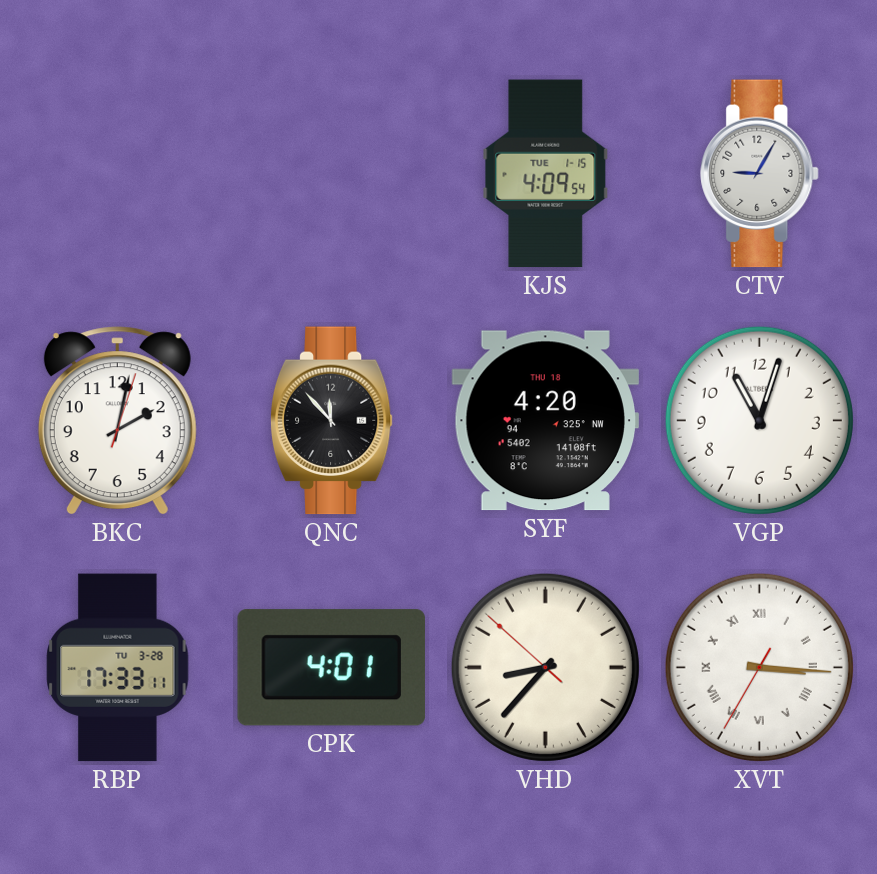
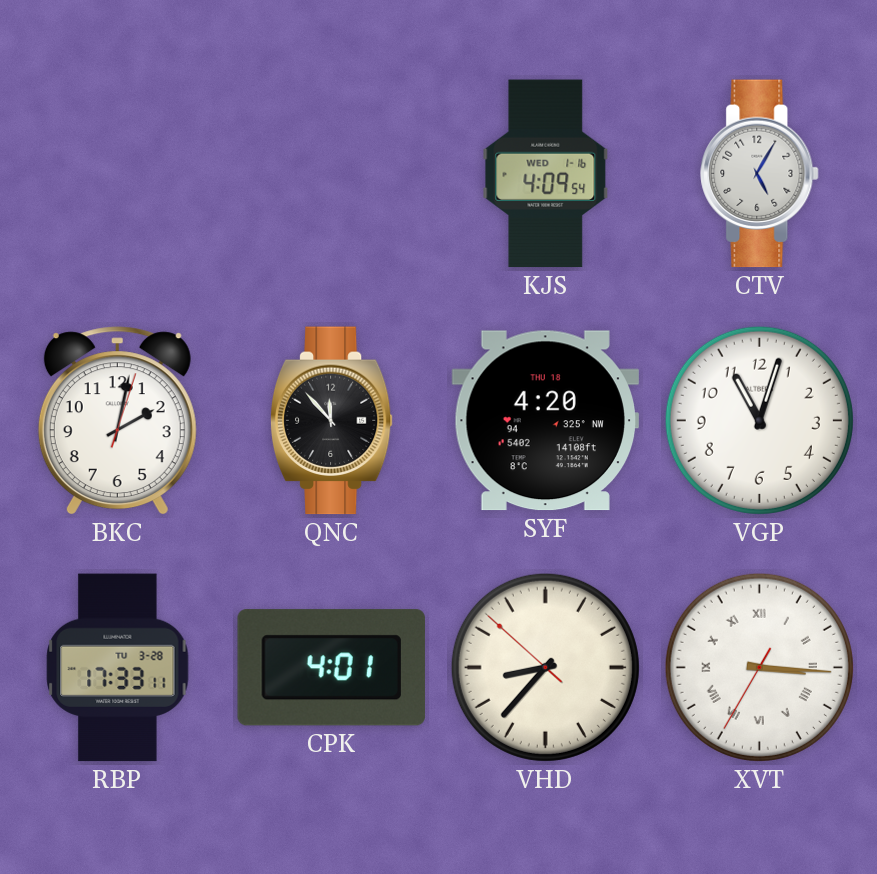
KJS date: TUE 1-15 -> WED 1-16 (546, 174)
CTV: 9:05 -> 5:05 (760, 174)
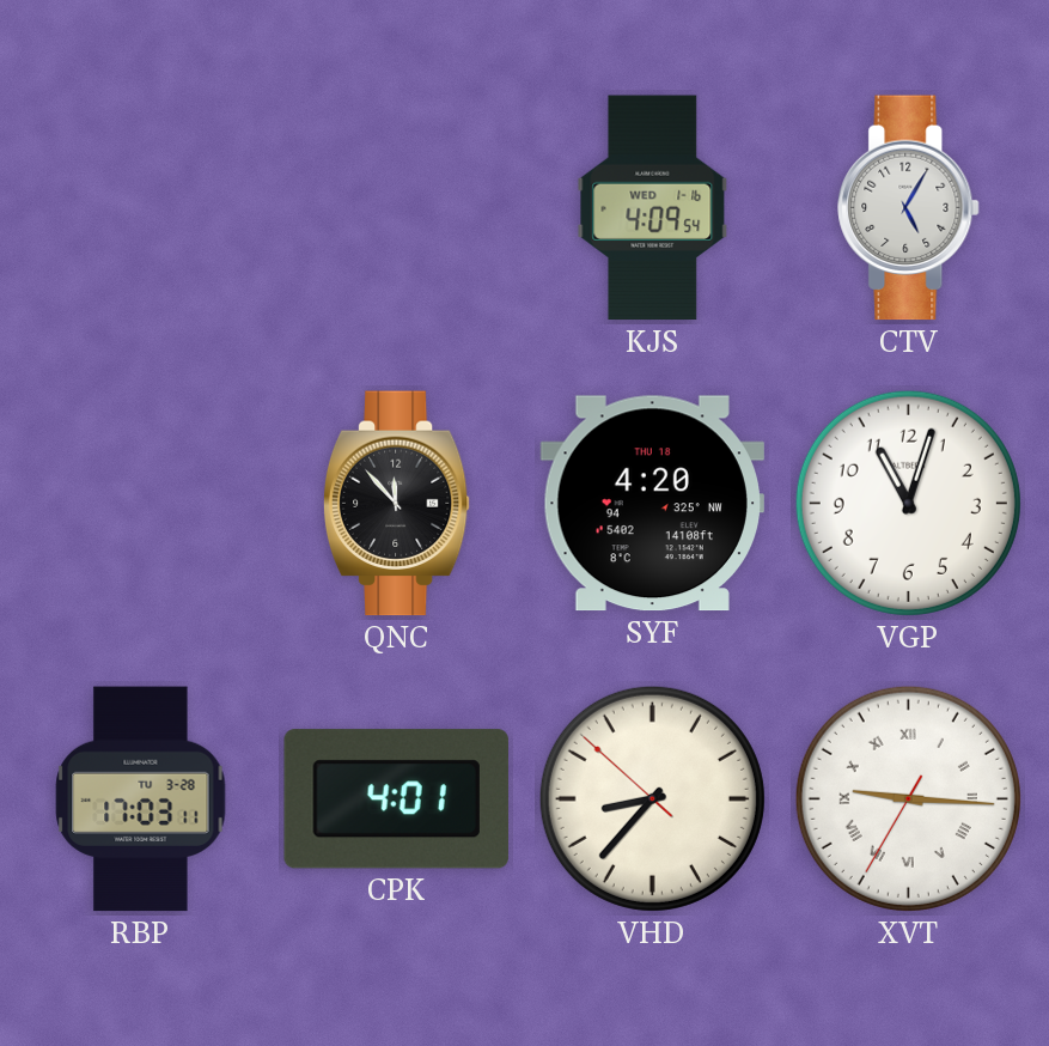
BKC: 2:02 -> none (117, 421)
RBP: 17:33 -> 17:03 (141, 799)
XVT: 3:15 -> 9:15 (908, 798)
